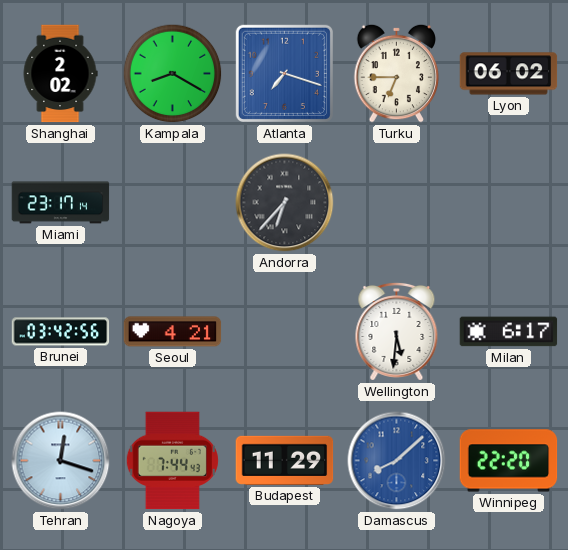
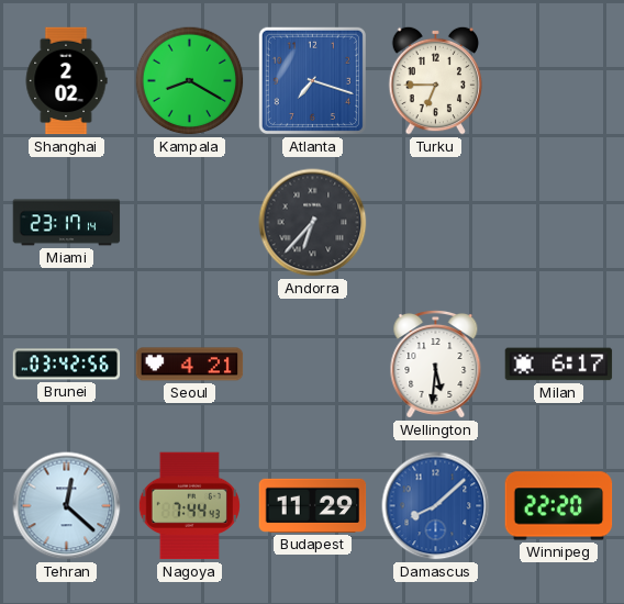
Lyon: 06:02 -> none (509, 74)
Tehran: 12:18 -> 12:22 (67, 506)
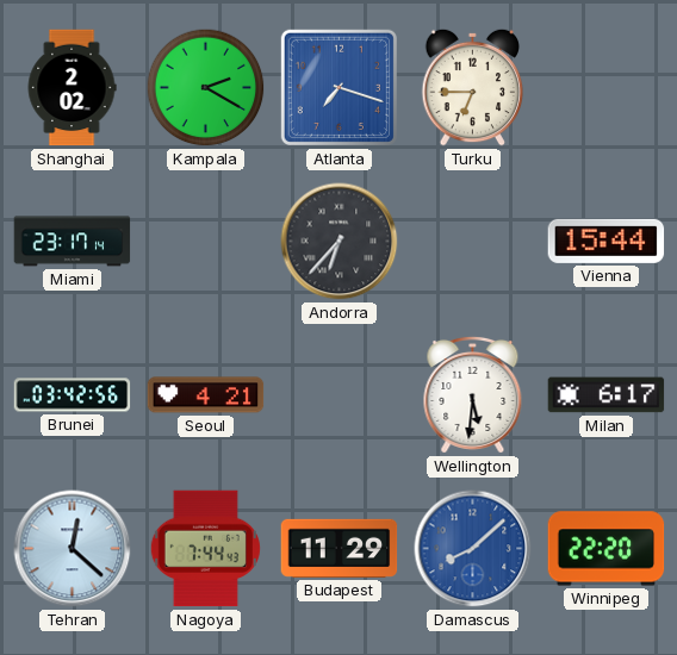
Kampala: 8:20 -> 2:20 (206, 88)
Vienna: none -> 15:44 (607, 241)
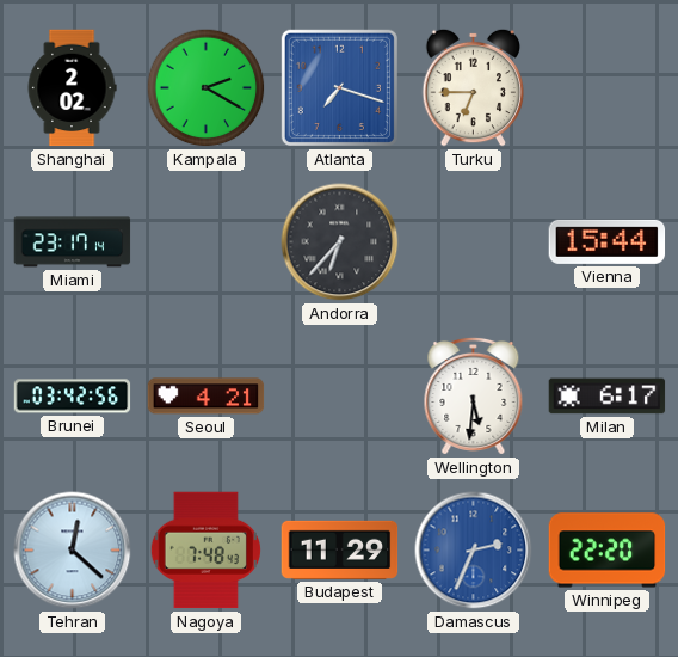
Nagoya: 7:44 -> 7:48 (205, 551)
Damascus: 8:08 -> 2:34 (474, 551)
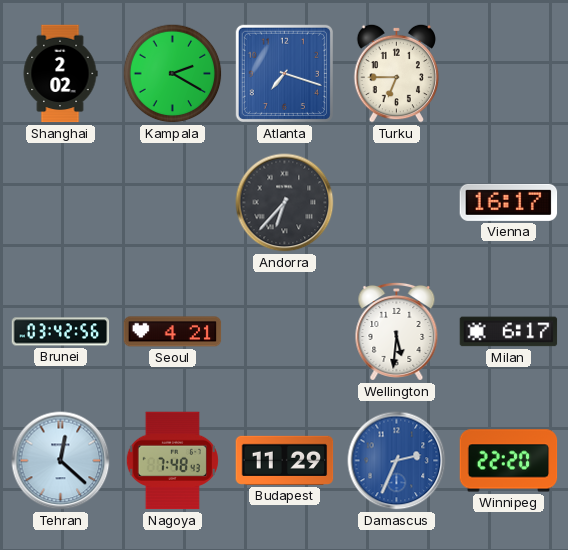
Miami: 23:17 -> none (73, 242)
Vienna: 15:44 -> 16:17 (509, 202)
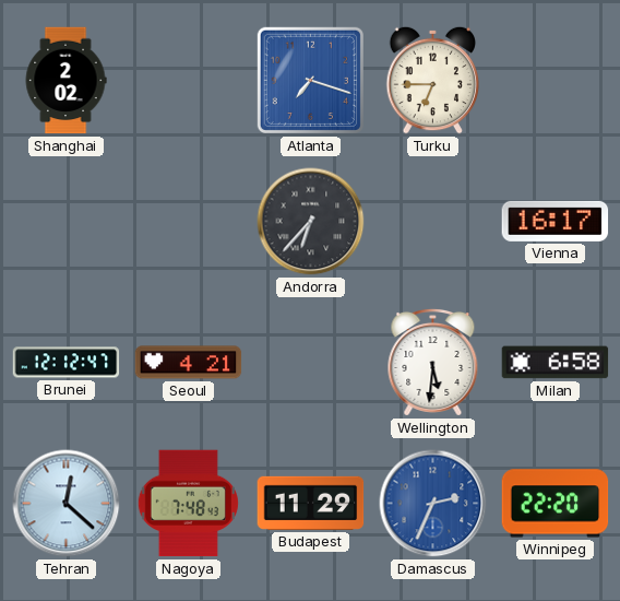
Kampala: 2:20 -> none (173, 74)
Brunei: 03:42 -> 12:12 (67, 363)
Milan: 6:17 -> 6:58 (556, 363)
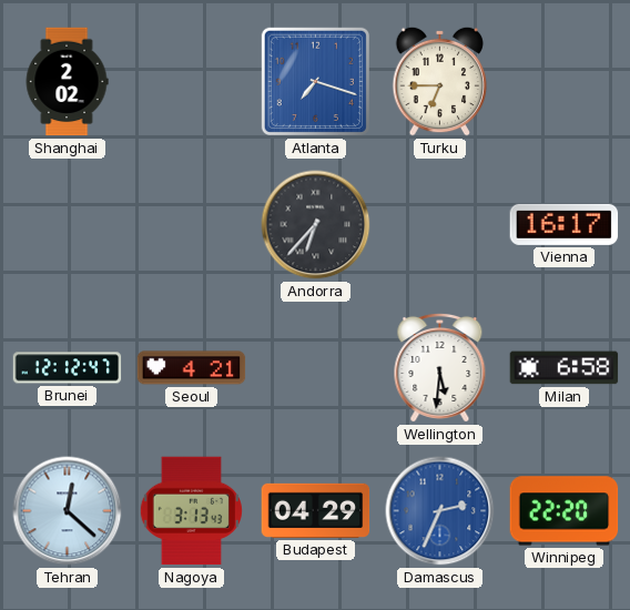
Nagoya: 7:48 -> 3:13 (191, 511)
Budapest: 11:29 -> 04:29 (316, 510)
